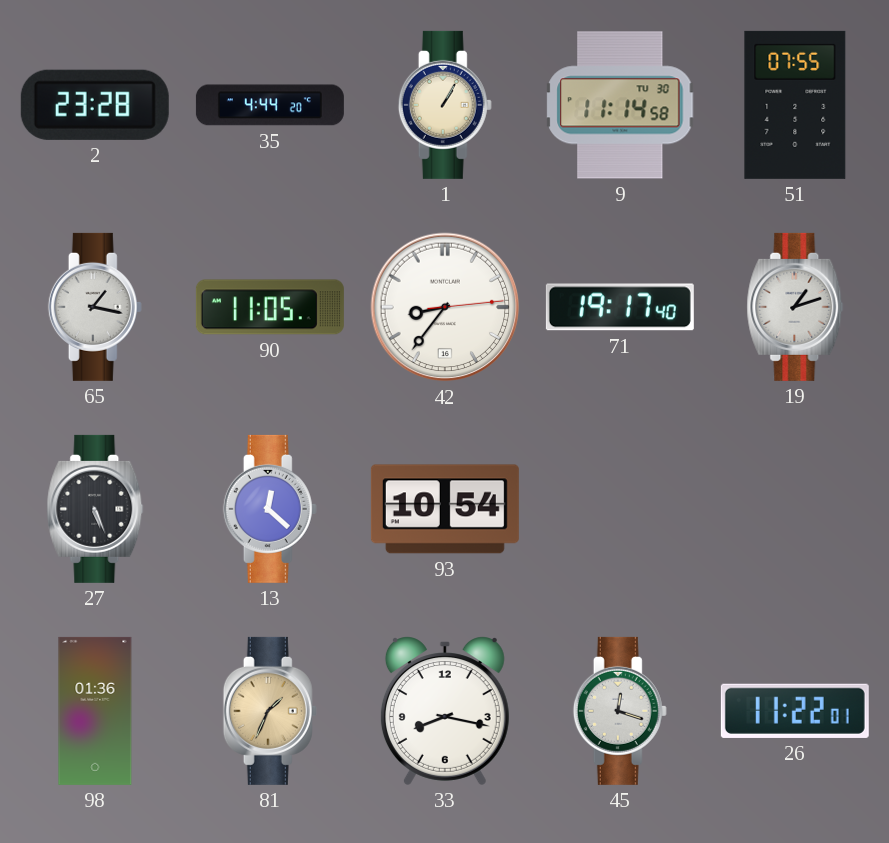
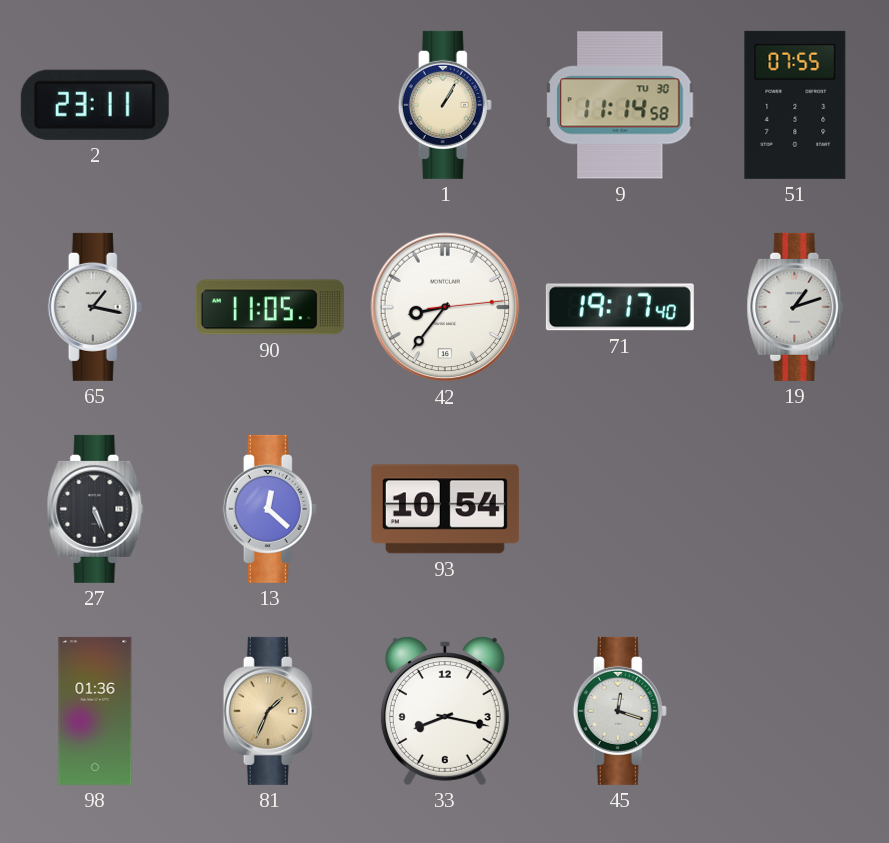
2: 23:28 -> 23:11 (95, 105)
35: 4:44 -> none (270, 105)
26: 11:22 -> none (795, 711)
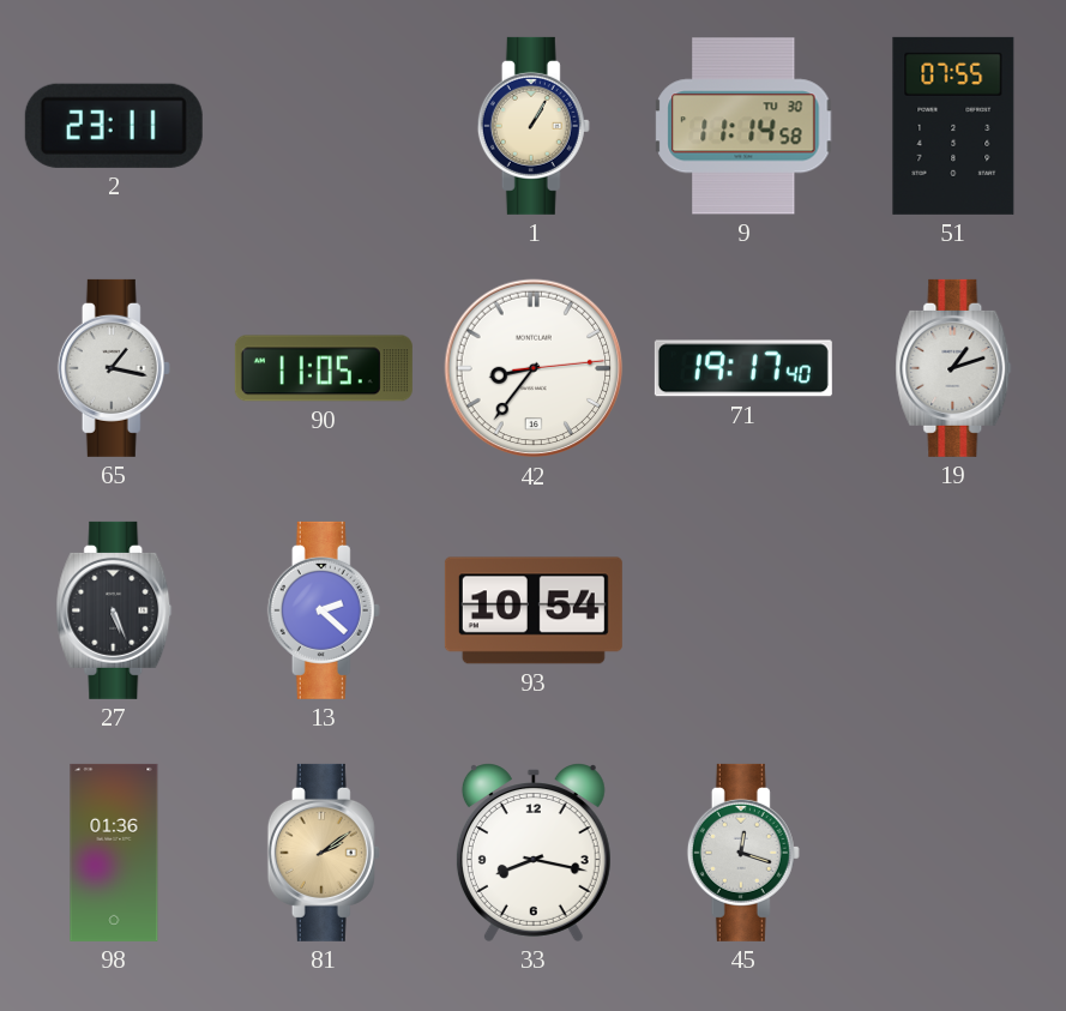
13: 12:22 -> 2:22 (324, 610)
81: 1:34 -> 2:09 (324, 853)
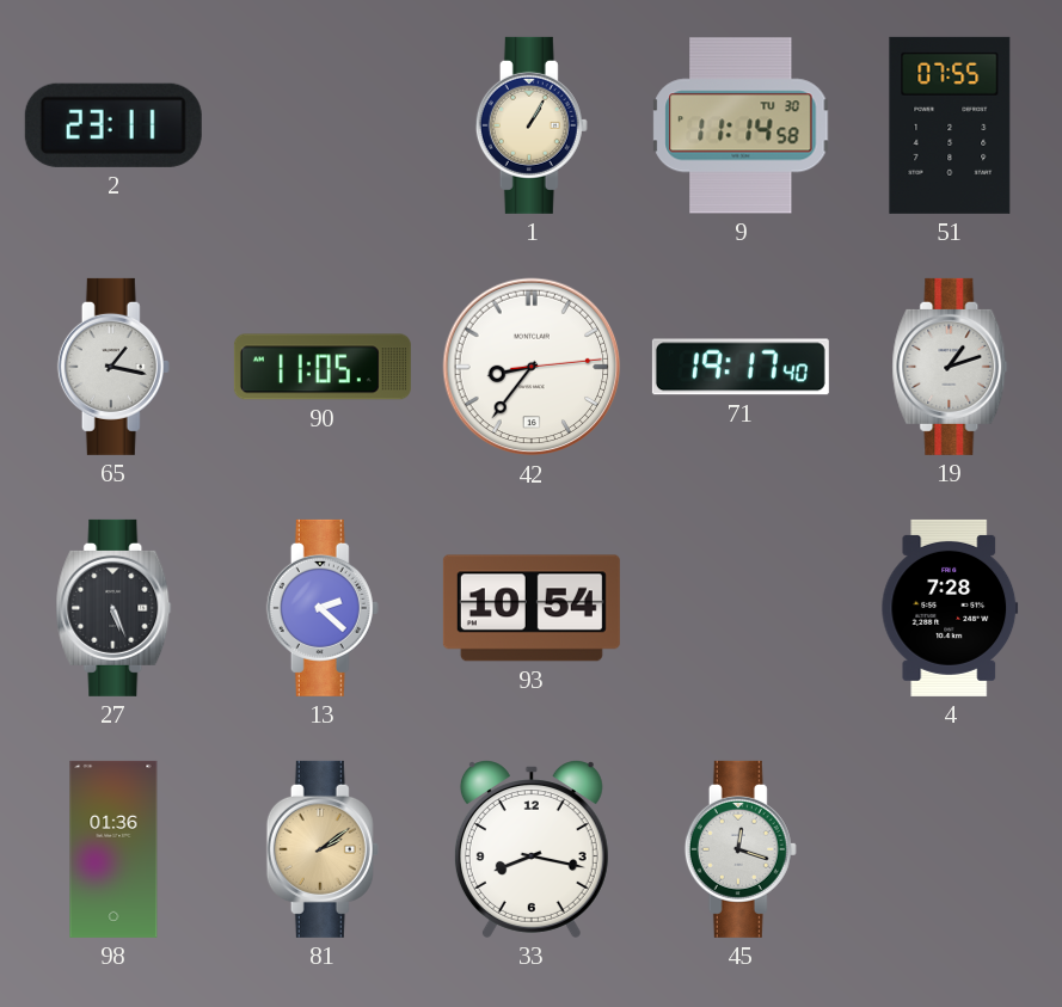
4: none -> 7:28 (950, 608)
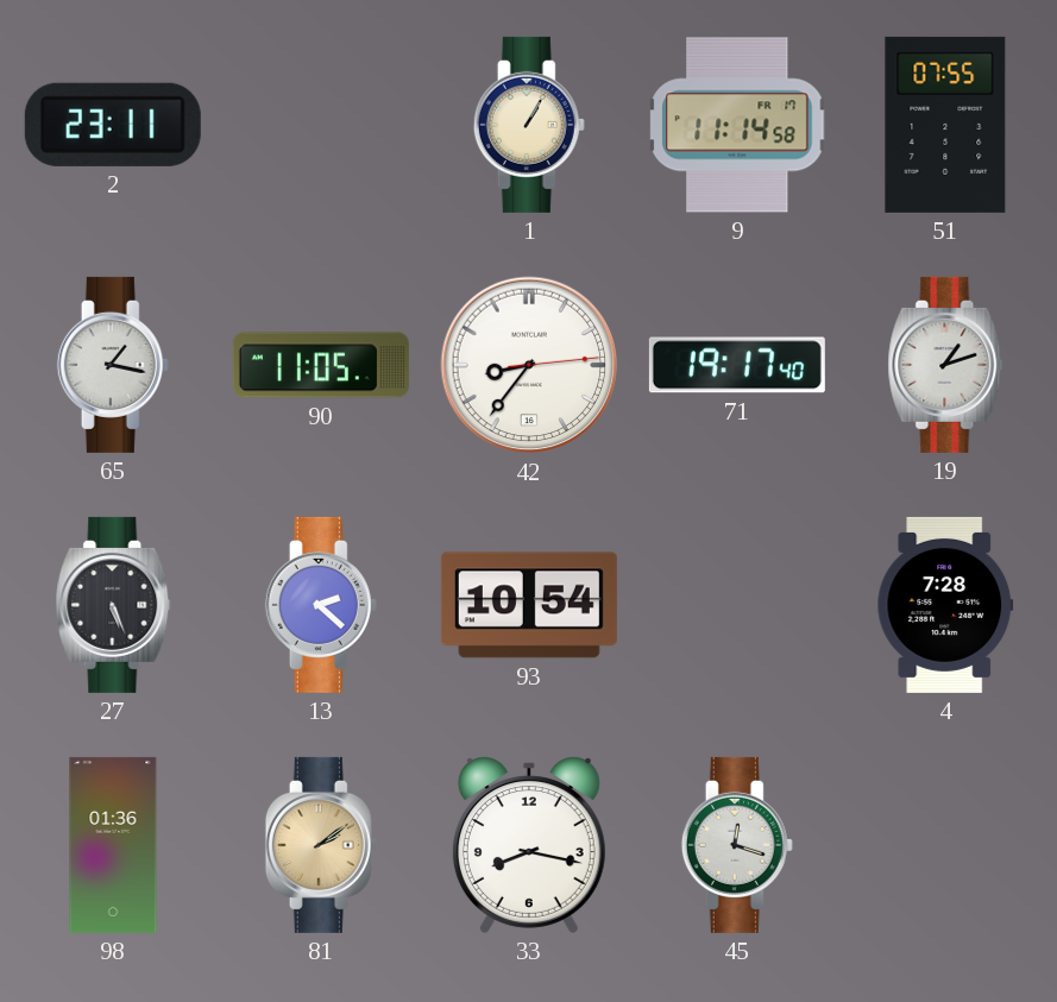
9 date: TU 30 -> FR 17 (737, 125)
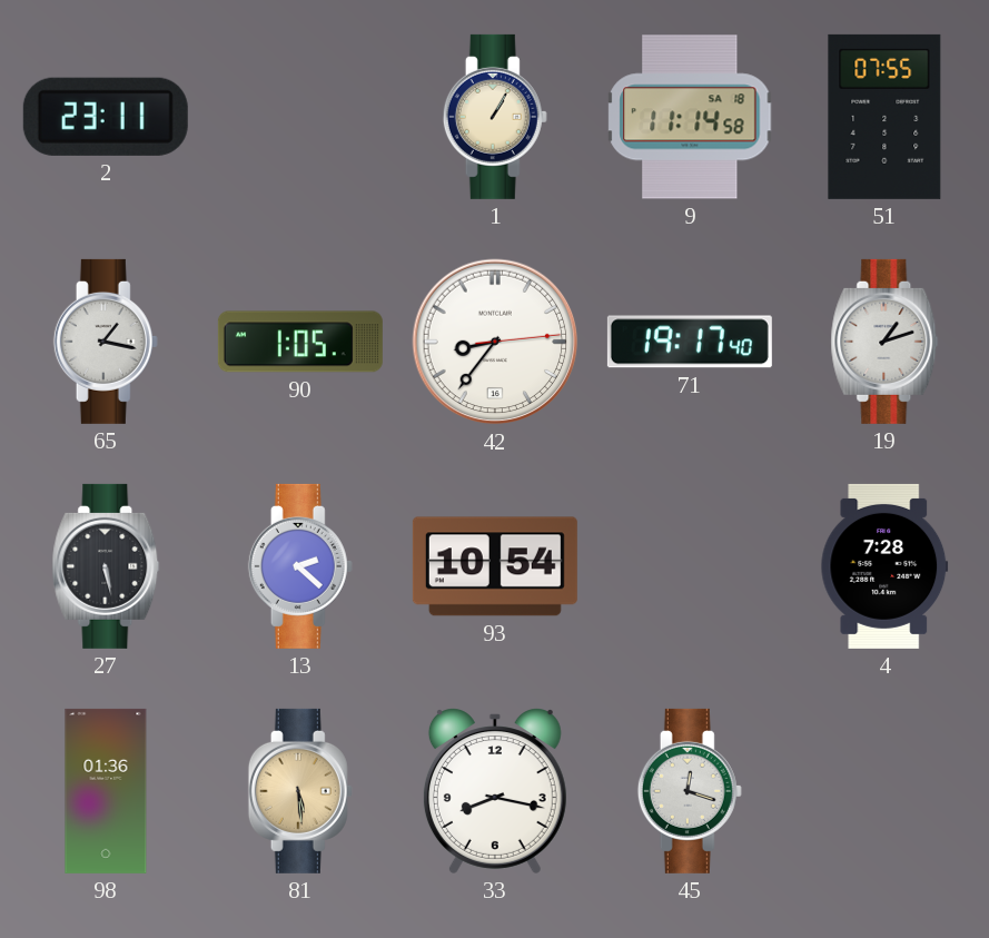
9 date: FR 17 -> SA 18 (690, 117)
90: 11:05 -> 1:05 (300, 342)
27: 5:26 -> 5:28 (106, 566)
81: 2:09 -> 5:29 (300, 791)
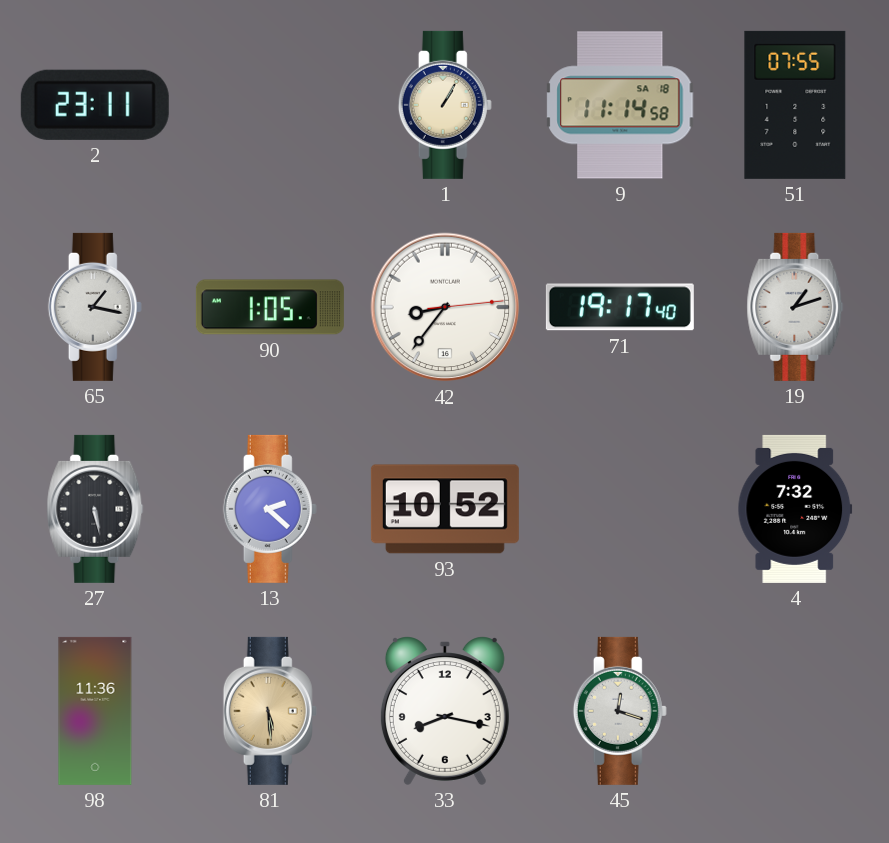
93: 10:54 -> 10:52 (445, 509)
4: 7:28 -> 7:32 (795, 509)
98: 01:36 -> 11:36 (95, 711)
